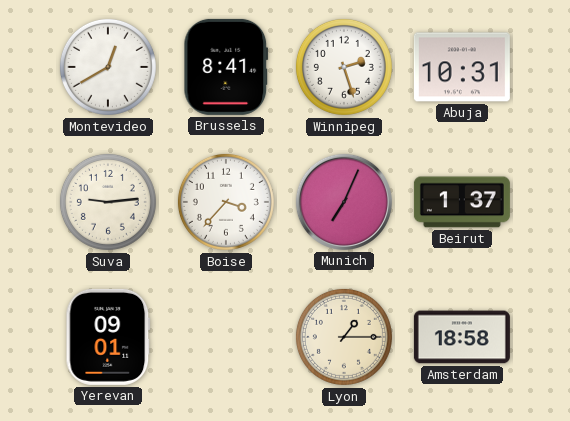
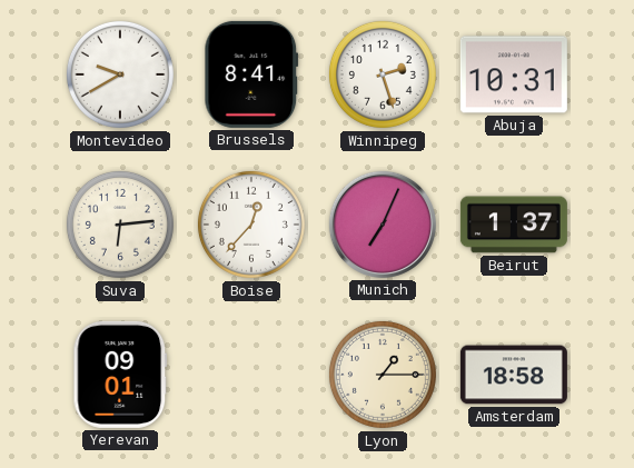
Montevideo: 12:40 -> 9:40 (120, 74)
Suva: 9:14 -> 6:14 (120, 225)
Boise: 3:37 -> 12:37 (251, 225)
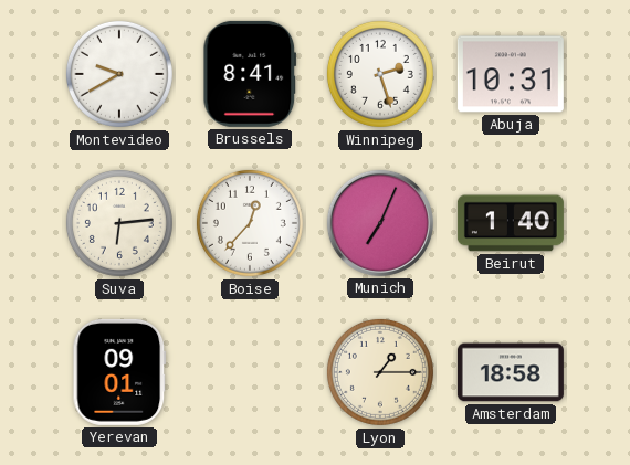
Beirut: 1:37 -> 1:40 (511, 223)
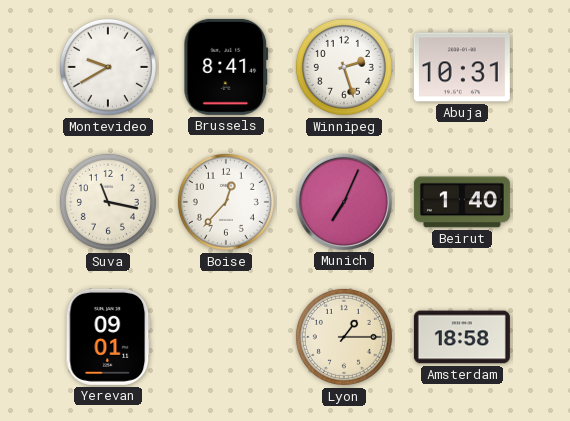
Suva: 6:14 -> 11:17 (108, 202)
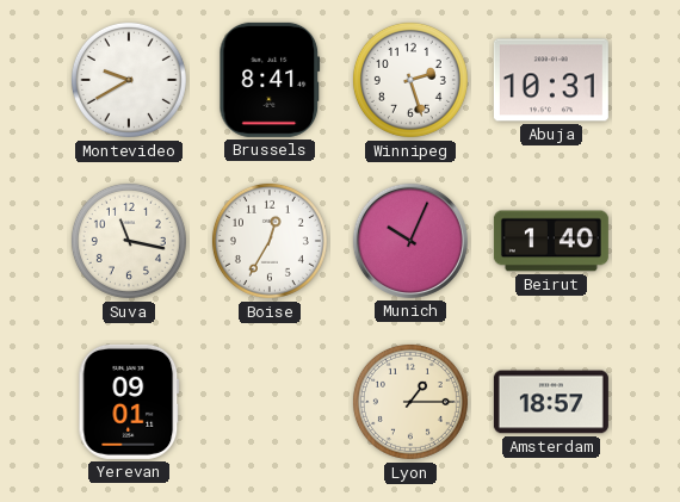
Boise: 12:37 -> 12:35 (270, 241)
Munich: 7:04 -> 10:04 (410, 241)
Amsterdam: 18:58 -> 18:57 (551, 402)
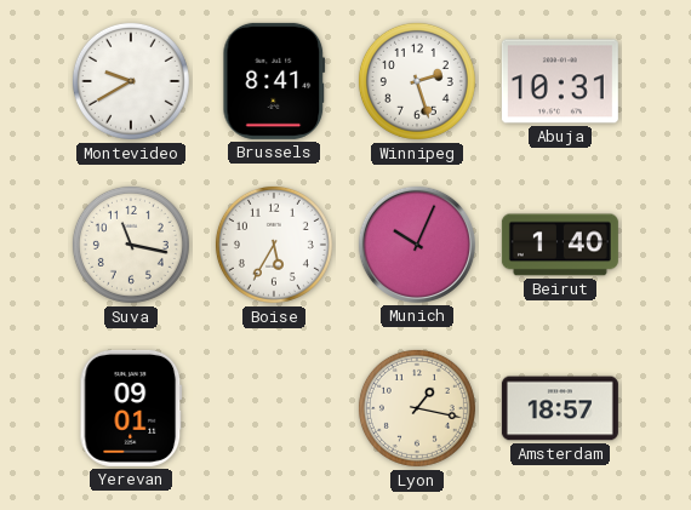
Boise: 12:35 -> 5:35 (274, 245)
Lyon: 1:15 -> 1:17 (417, 408)
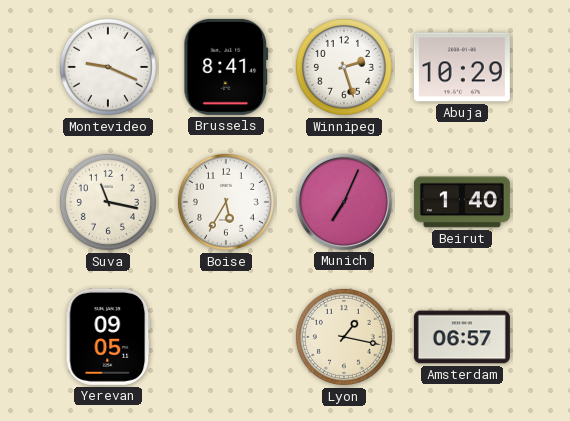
Montevideo: 9:40 -> 9:19 (108, 67)
Abuja: 10:31 -> 10:29 (462, 67)
Munich: 10:04 -> 7:04 (344, 202)
Yerevan: 09:01 -> 09:05 (108, 337)
Amsterdam: 18:57 -> 06:57 (462, 337)
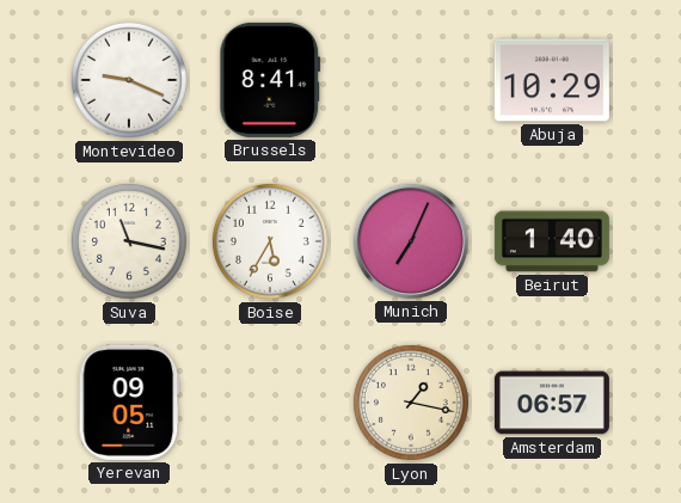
Winnipeg: 2:27 -> none (344, 67)
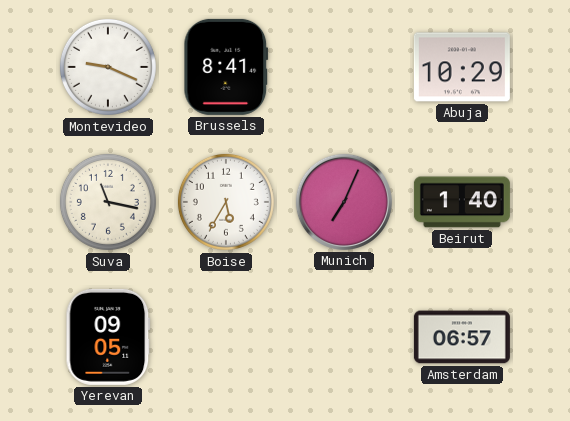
Lyon: 1:17 -> none (411, 403)
